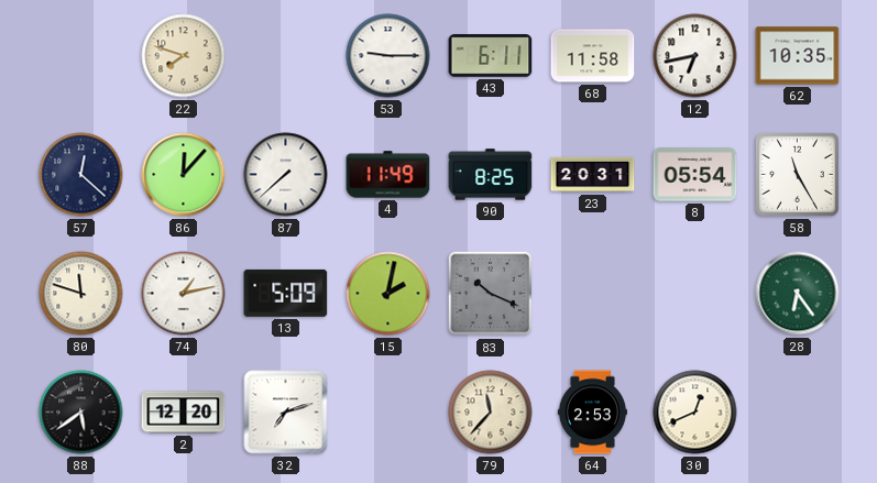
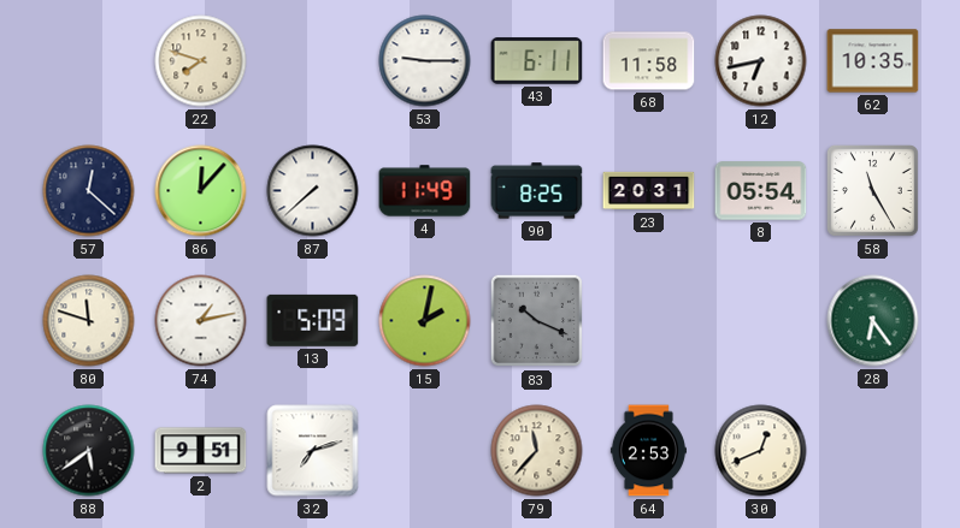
2: 12:20 -> 9:51 (201, 451)
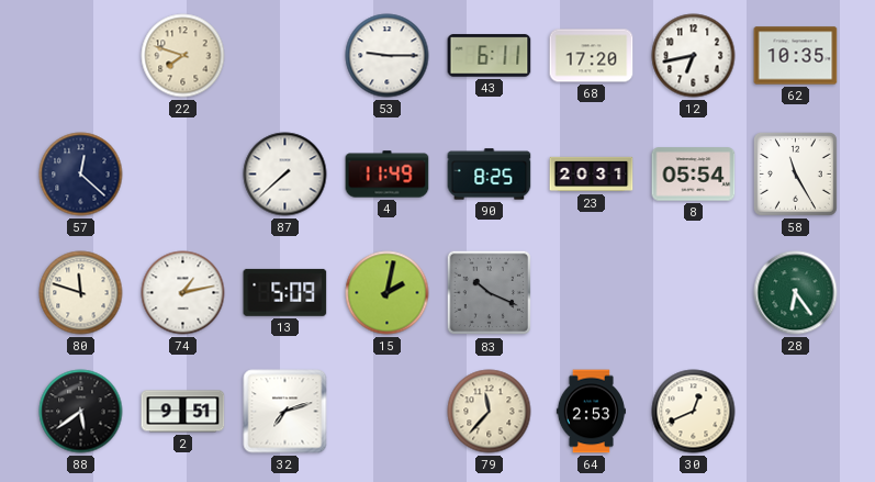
68: 11:58 -> 17:20 (592, 56)
86: 12:07 -> none (201, 191)
